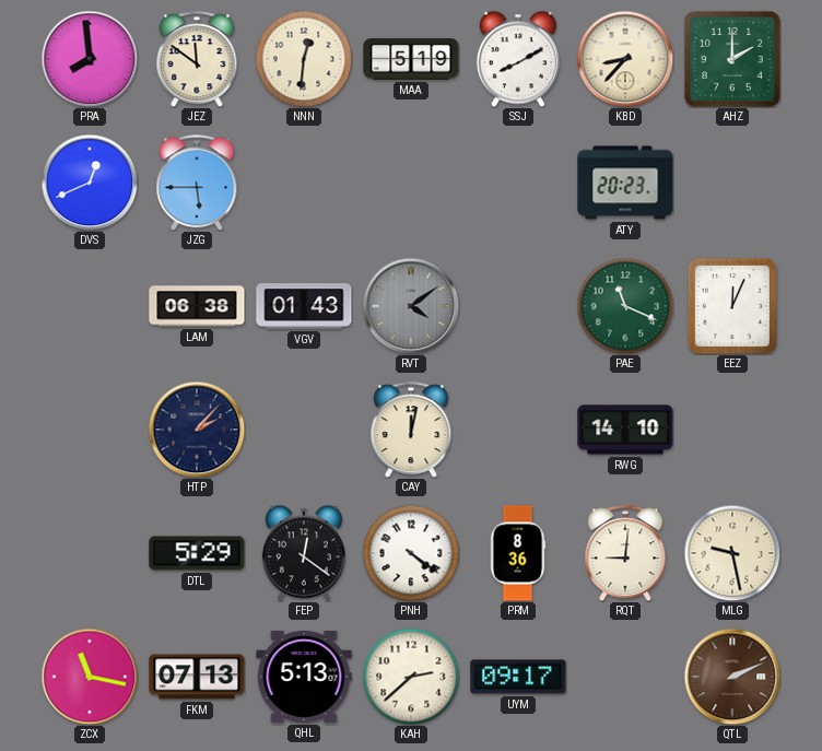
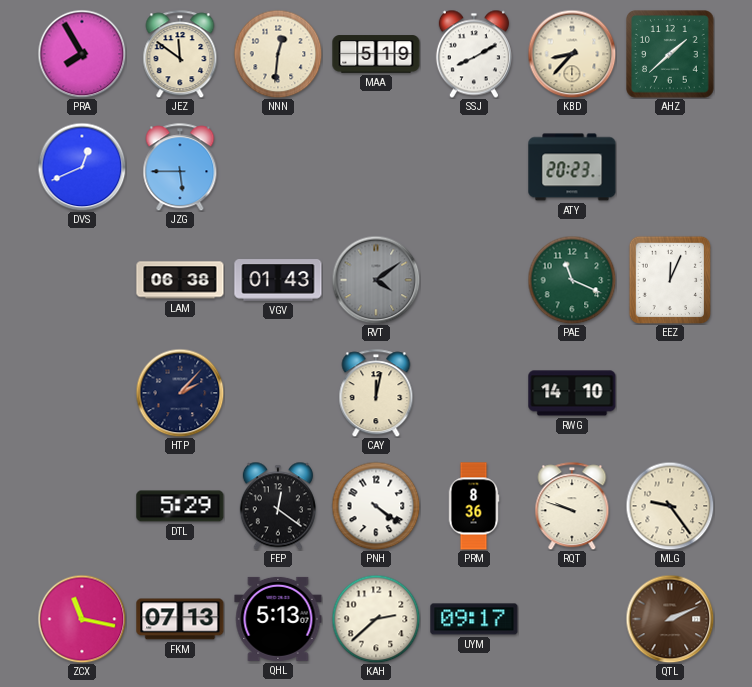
PRA: 7:59 -> 7:55 (82, 54)
AHZ: 2:00 -> 1:38 (670, 54)
RQT: 9:01 -> 9:48 (572, 506)
MLG: 9:28 -> 9:24 (670, 506)
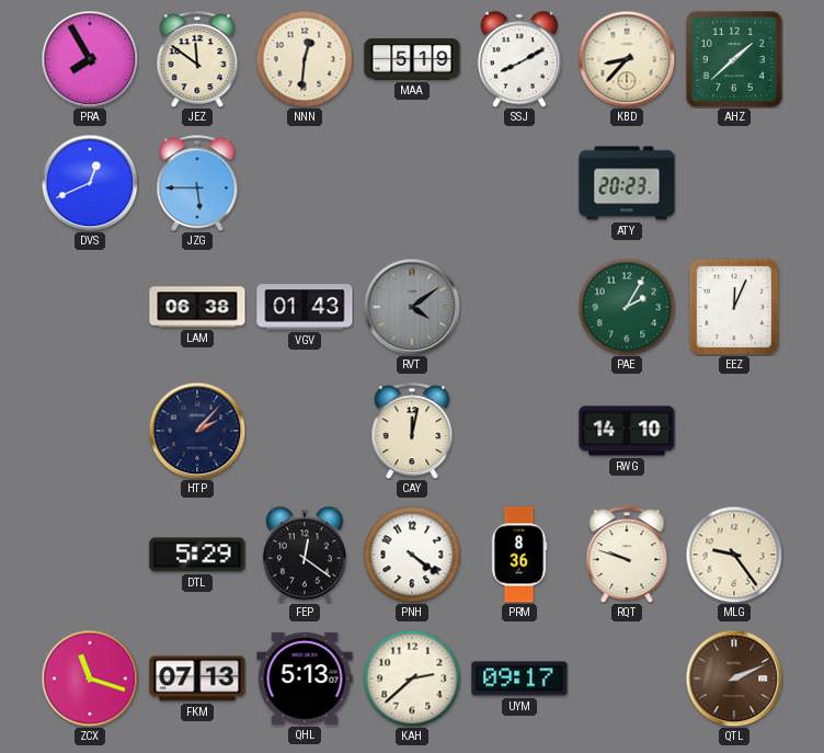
PAE: 11:19 -> 2:05 (627, 307)
ZCX: 11:17 -> 11:18 (90, 678)
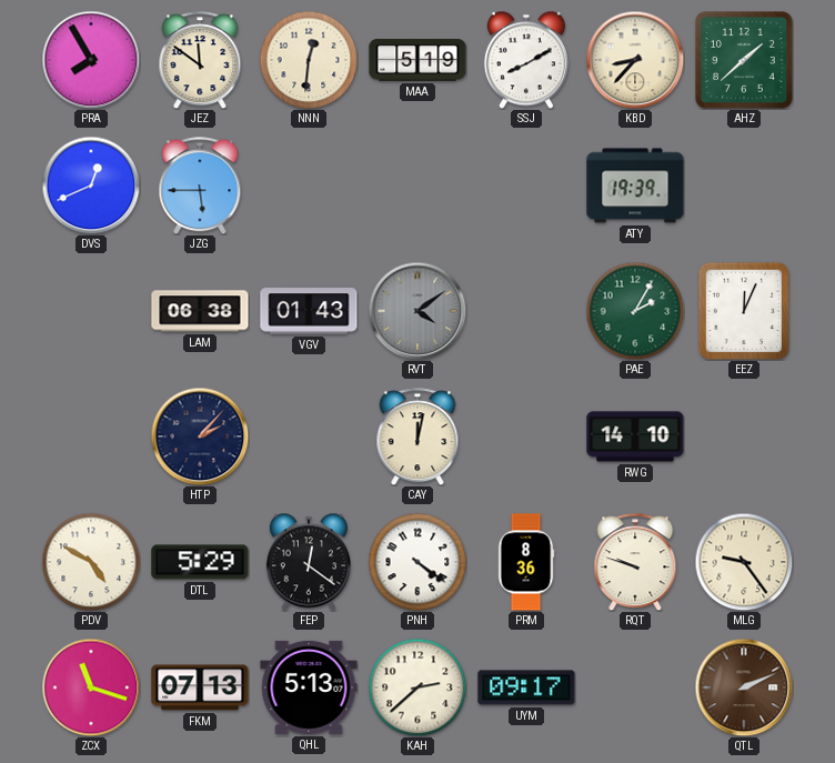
ATY: 20:23 -> 19:39 (635, 185)
PDV: none -> 4:50 (91, 562)
